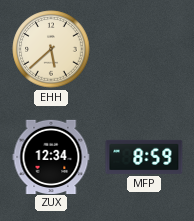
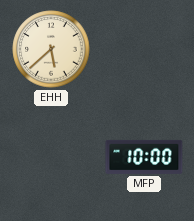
ZUX: 12:34 -> none (51, 156)
MFP: 8:59 -> 10:00 (144, 157)
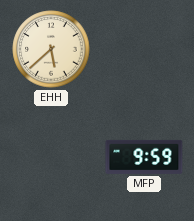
MFP: 10:00 -> 9:59 (144, 157)
